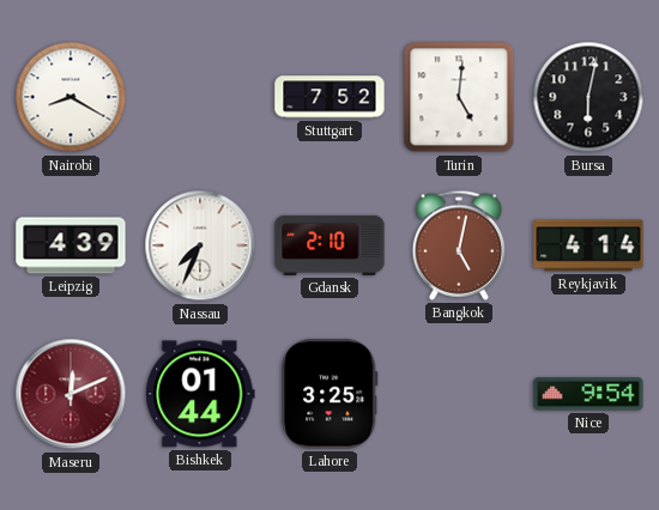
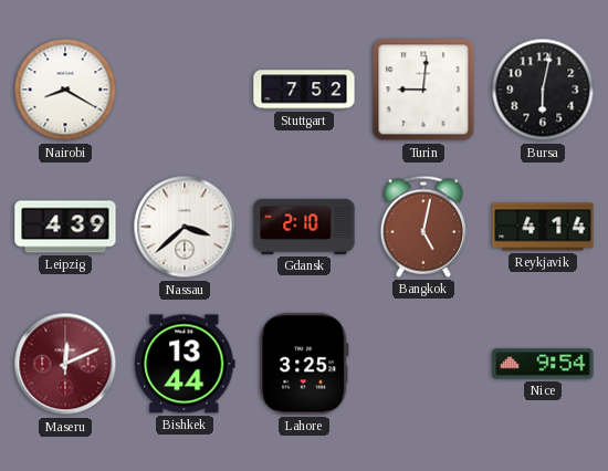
Turin: 5:01 -> 9:01 (423, 90)
Nassau: 7:34 -> 3:38 (185, 227)
Bishkek: 01:44 -> 13:44 (185, 364)
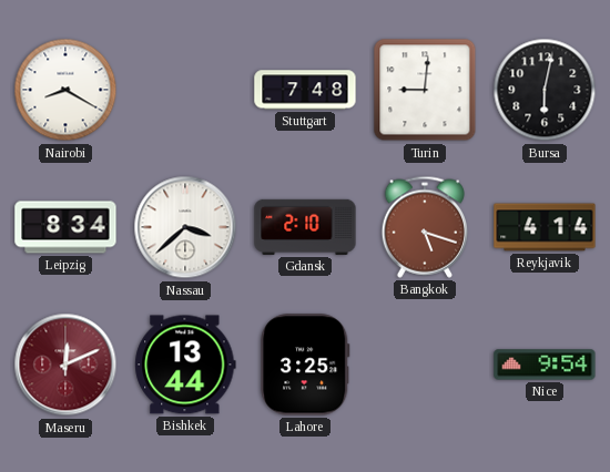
Stuttgart: 7:52 -> 7:48 (305, 90)
Leipzig: 4:39 -> 8:34 (65, 227)
Bangkok: 5:02 -> 5:18 (424, 227)
